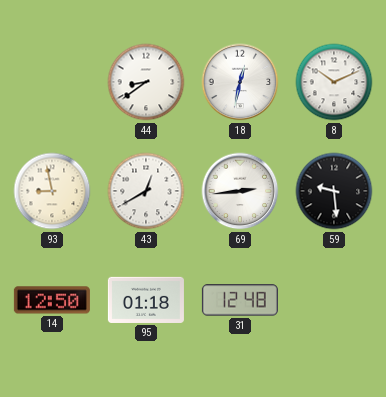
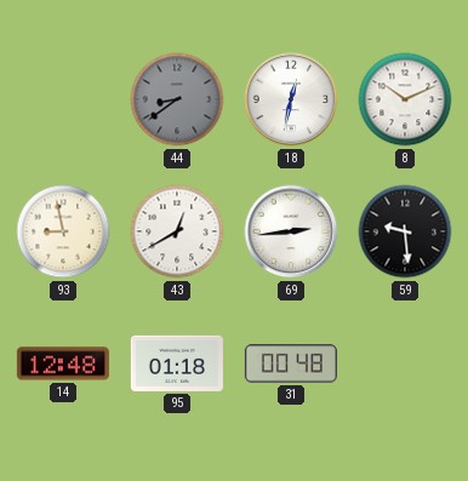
44 dial: white -> grey (177, 99)
14: 12:50 -> 12:48 (63, 363)
31: 12:48 -> 00:48 (291, 363)
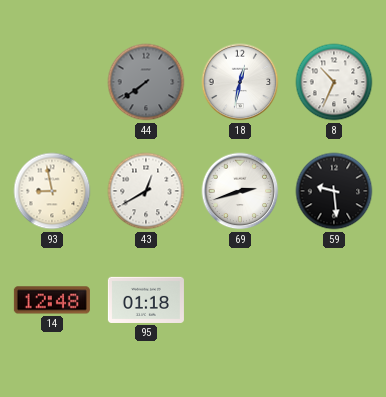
44: 8:39 -> 7:39 (146, 82)
8: 10:11 -> 10:34 (334, 82)
69: 2:44 -> 2:42 (240, 191)
31: 00:48 -> none (291, 363)
